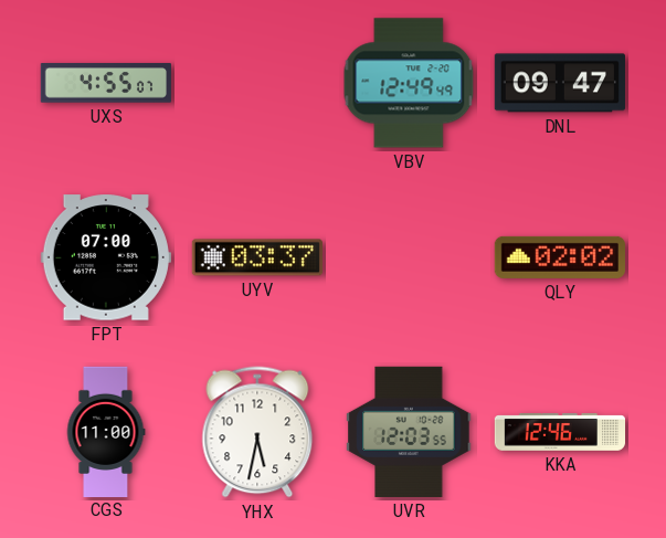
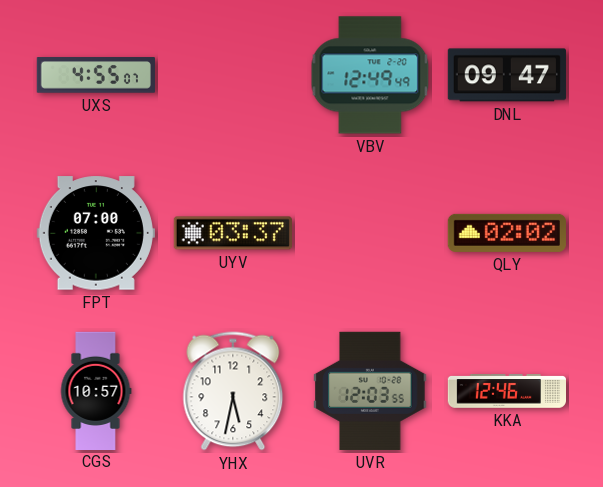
CGS: 11:00 -> 10:57 (96, 390)
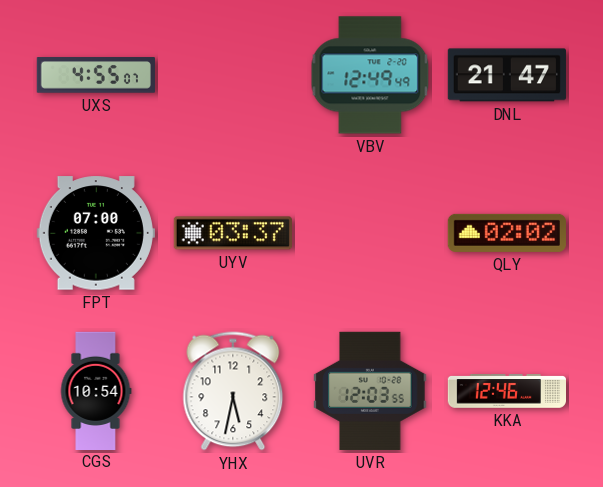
DNL: 09:47 -> 21:47 (507, 75)
CGS: 10:57 -> 10:54 (96, 390)
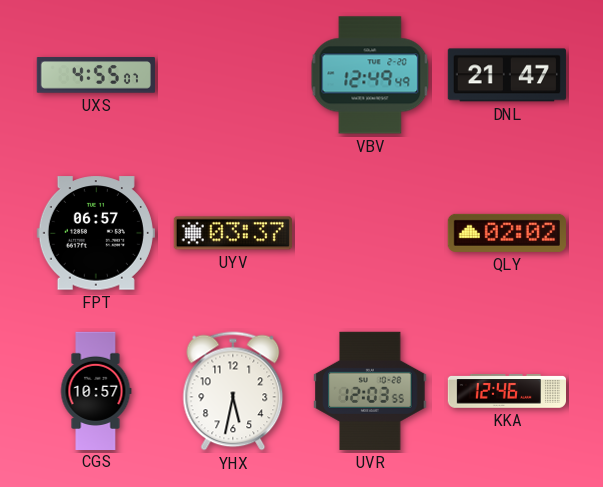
FPT: 07:00 -> 06:57 (96, 233)
CGS: 10:54 -> 10:57 (96, 390)
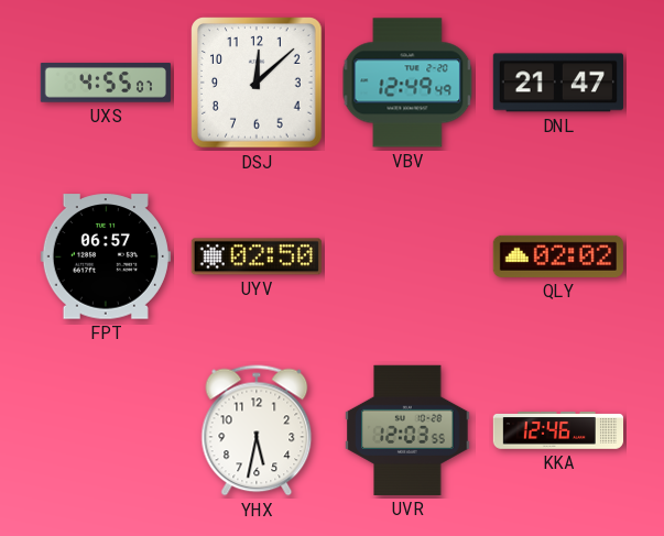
DSJ: none -> 12:08 (258, 84)
UYV: 03:37 -> 02:50 (257, 256)
CGS: 10:57 -> none (96, 390)
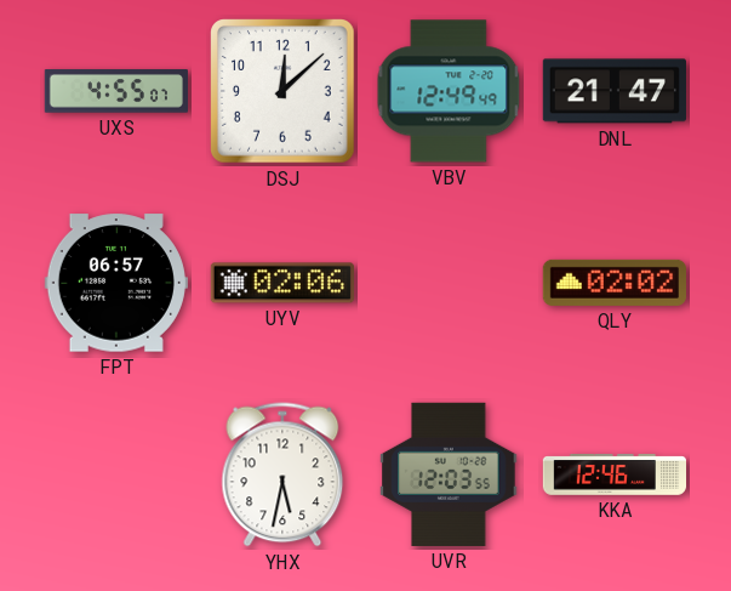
UYV: 02:50 -> 02:06 (282, 283)
